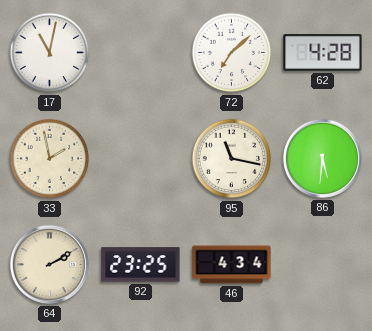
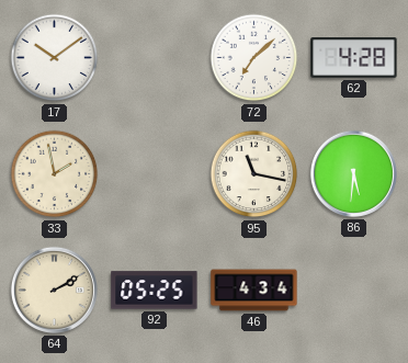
17: 11:02 -> 10:09 (55, 58)
92: 23:25 -> 05:25 (155, 291)
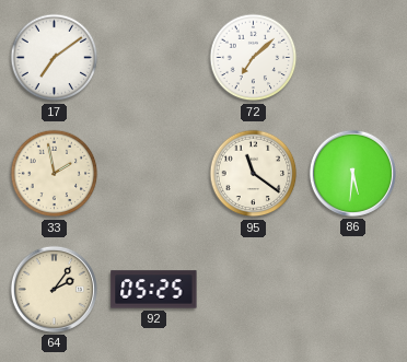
17: 10:09 -> 7:09 (55, 58)
62: 4:28 -> none (354, 58)
95: 11:17 -> 11:21 (254, 174)
64: 2:10 -> 2:06 (54, 289)
46: 4:34 -> none (254, 291)
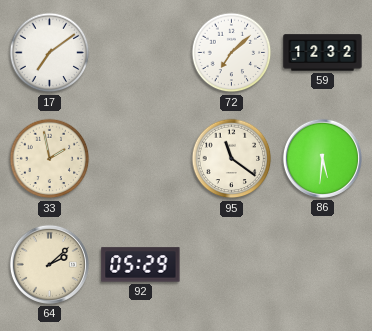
59: none -> 12:32 (323, 53)
64: 2:06 -> 2:08 (49, 264)
92: 05:25 -> 05:29 (141, 265)
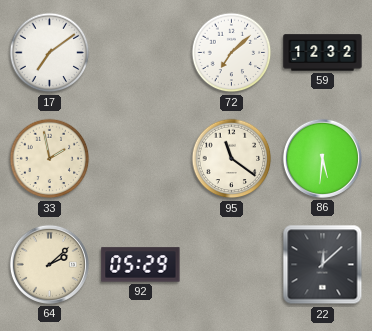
22: none -> 12:08 (323, 265)
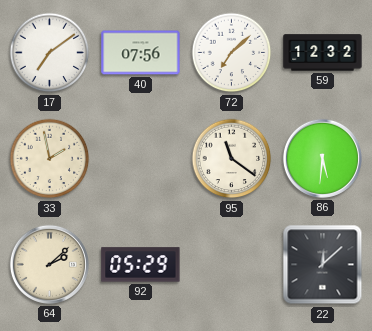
40: none -> 07:56 (141, 53)
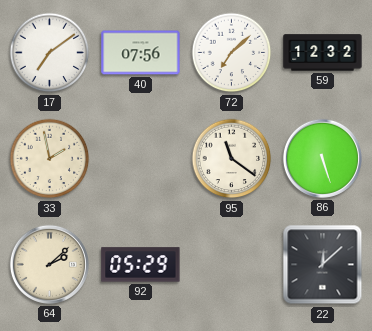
86: 5:31 -> 5:27 (322, 158)
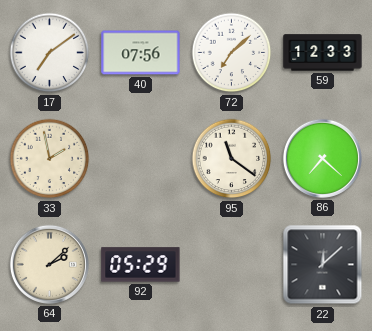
59: 12:32 -> 12:33 (323, 53)
86: 5:27 -> 7:22 (322, 158)
